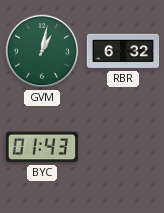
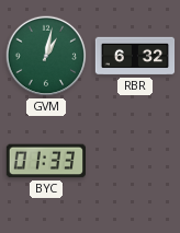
BYC: 01:43 -> 01:33 (45, 161)
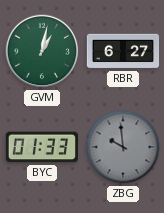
RBR: 6:32 -> 6:27 (123, 51)
ZBG: none -> 9:59 (123, 147)
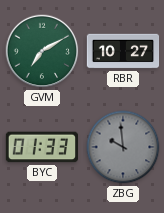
GVM: 1:02 -> 7:10 (42, 51)
RBR: 6:27 -> 10:27 (123, 51)
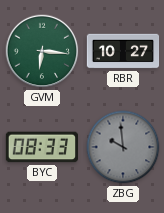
GVM: 7:10 -> 6:16 (42, 51)
BYC: 01:33 -> 08:33 (41, 147)
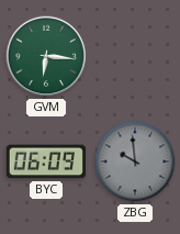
RBR: 10:27 -> none (123, 51)
BYC: 08:33 -> 06:09 (45, 161)
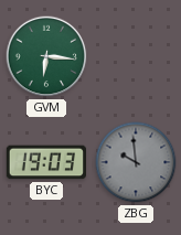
BYC: 06:09 -> 19:03 (45, 162)
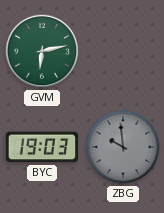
GVM: 6:16 -> 6:13 (42, 51)
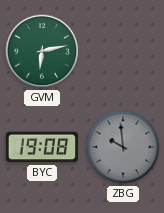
BYC: 19:03 -> 19:08 (41, 147)
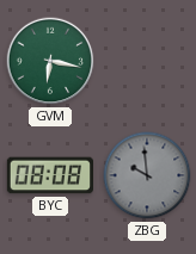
GVM: 6:13 -> 6:17 (50, 61)
BYC: 19:08 -> 08:08 (49, 175)
